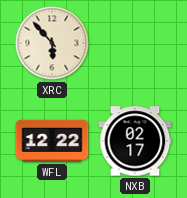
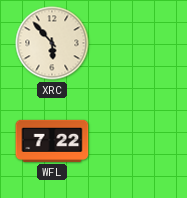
WFL: 12:22 -> 7:22 (52, 141)
NXB: 02:17 -> none (135, 141)
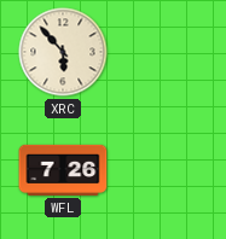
WFL: 7:22 -> 7:26 (63, 170)
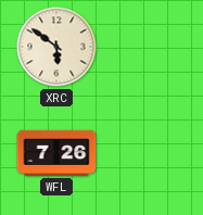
XRC: 5:53 -> 5:51 (56, 47)
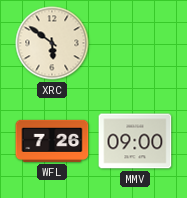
MMV: none -> 09:00 (135, 141)
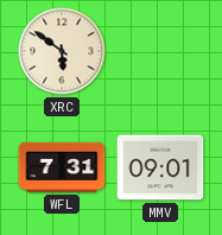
WFL: 7:26 -> 7:31 (62, 167)
MMV: 09:00 -> 09:01 (160, 167)
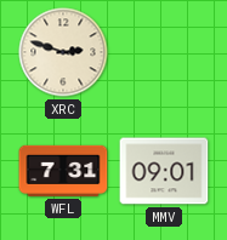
XRC: 5:51 -> 2:48 (63, 52)
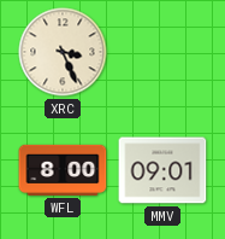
XRC: 2:48 -> 3:26 (63, 52)
WFL: 7:31 -> 8:00 (63, 170)
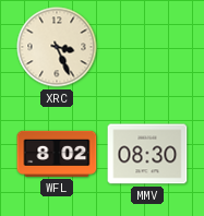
WFL: 8:00 -> 8:02 (57, 154)
MMV: 09:01 -> 08:30 (147, 154)
